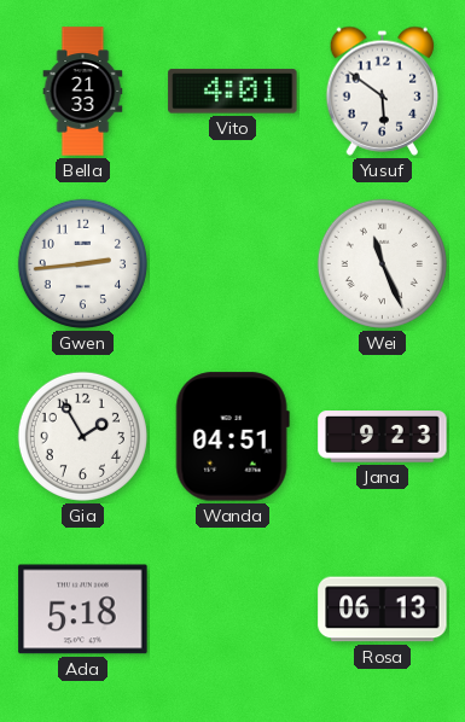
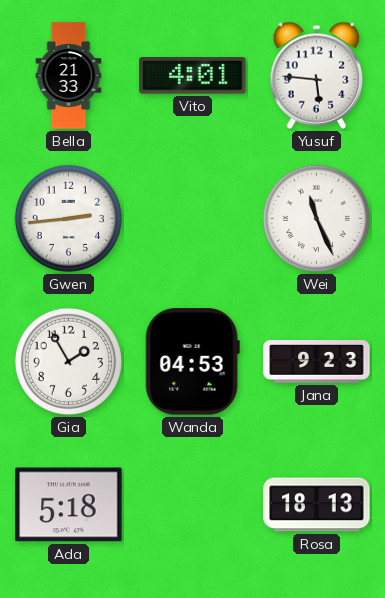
Yusuf: 5:51 -> 5:46 (317, 75)
Wanda: 04:51 -> 04:53 (192, 362)
Rosa: 06:13 -> 18:13 (317, 505)
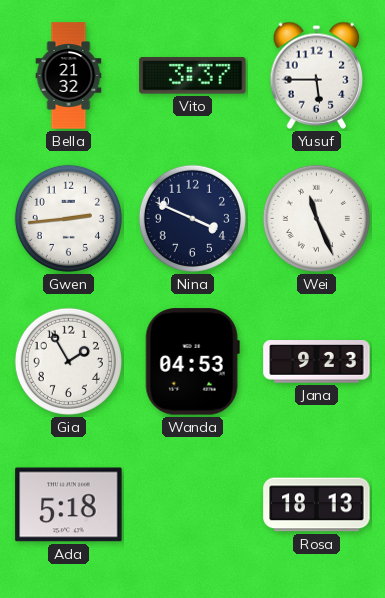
Bella: 21:33 -> 21:32 (69, 76)
Vito: 4:01 -> 3:37 (193, 76)
Yusuf: 5:46 -> 5:45 (317, 75)
Nina: none -> 3:49 (192, 218)
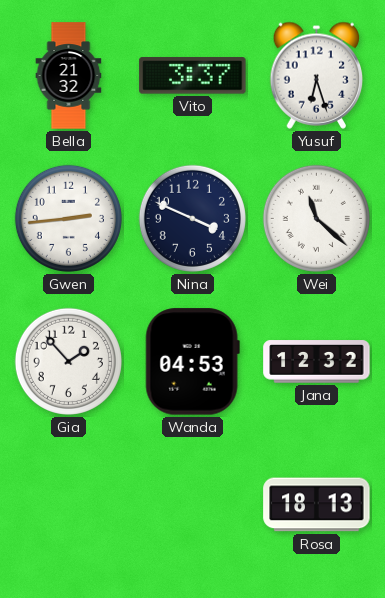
Yusuf: 5:45 -> 6:27 (317, 75)
Wei: 11:26 -> 11:22 (316, 218)
Gia: 1:55 -> 1:53 (68, 361)
Jana: 9:23 -> 12:32 (317, 362)
Ada: 5:18 -> none (69, 505)
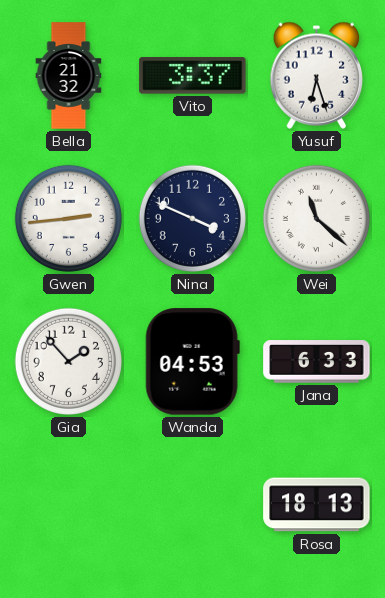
Jana: 12:32 -> 6:33 (317, 362)
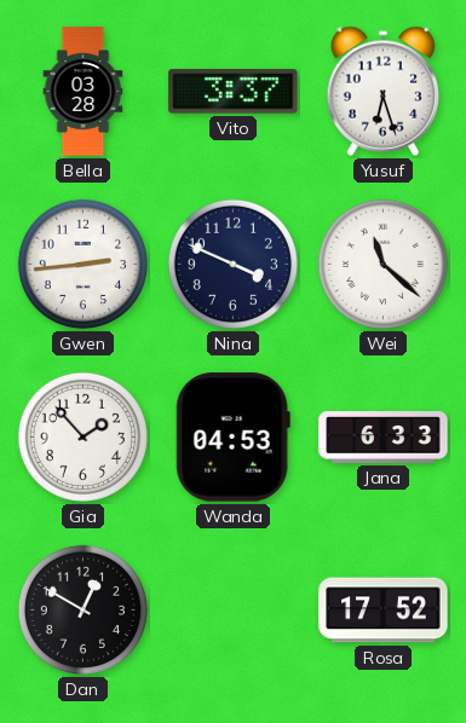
Bella: 21:32 -> 03:28 (84, 92)
Dan: none -> 12:50 (82, 609)
Rosa: 18:13 -> 17:52 (384, 611)
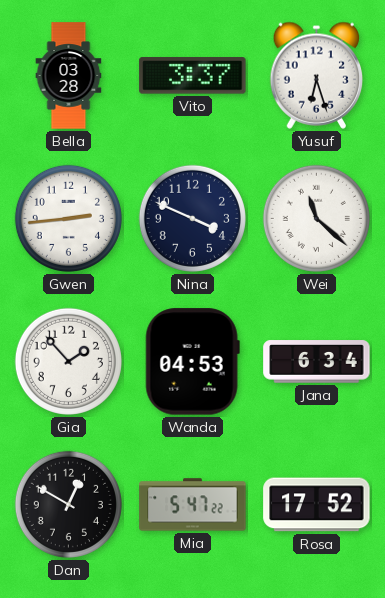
Jana: 6:33 -> 6:34 (317, 362)
Mia: none -> 5:47 (193, 505)
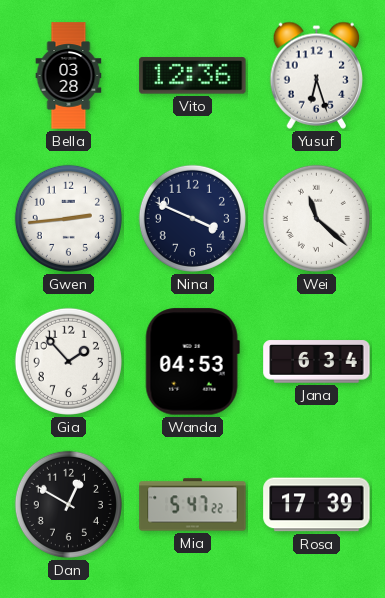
Vito: 3:37 -> 12:36 (193, 76)
Rosa: 17:52 -> 17:39 (317, 505)
